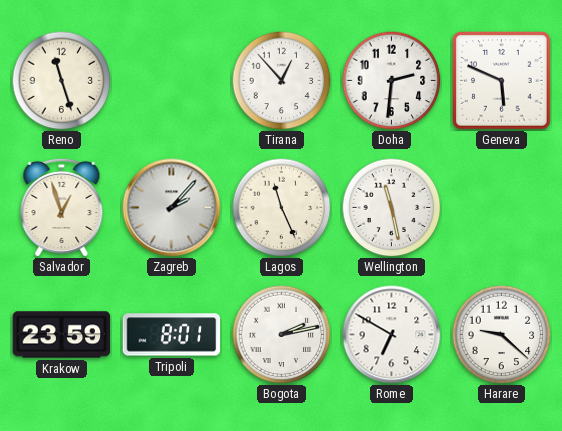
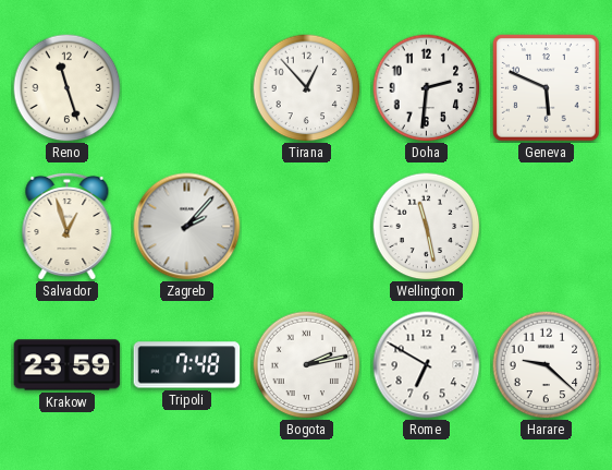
Lagos: 11:26 -> none (282, 208)
Tripoli: 8:01 -> 7:48 (187, 365)
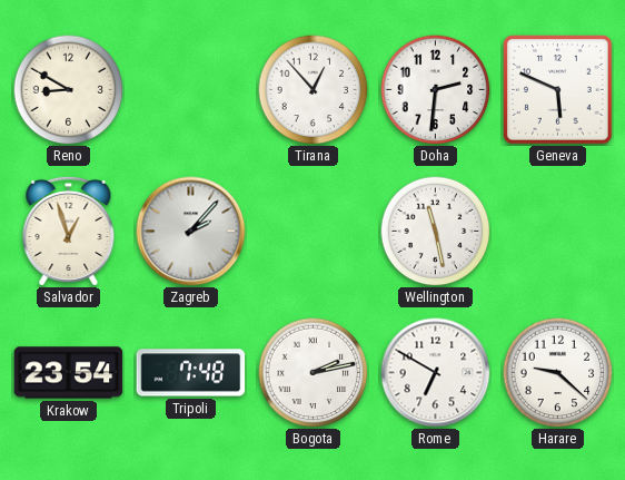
Reno: 11:27 -> 8:50 (69, 90)
Krakow: 23:59 -> 23:54 (69, 373)
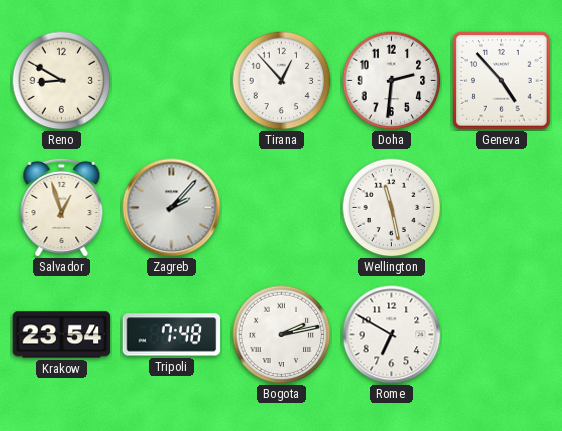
Geneva: 5:49 -> 4:53 (502, 81)
Harare: 9:22 -> none (558, 373)
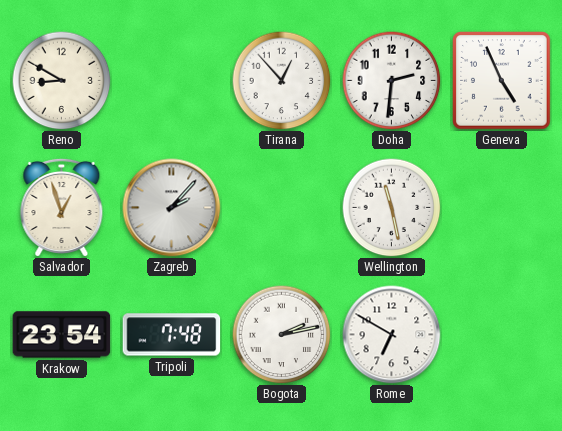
Geneva: 4:53 -> 4:56 (502, 81)
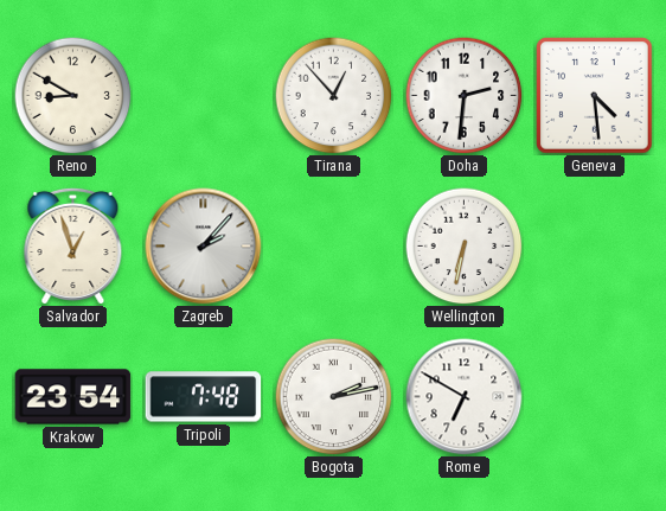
Geneva: 4:56 -> 4:29 (595, 96)
Wellington: 11:28 -> 6:32 (465, 247)
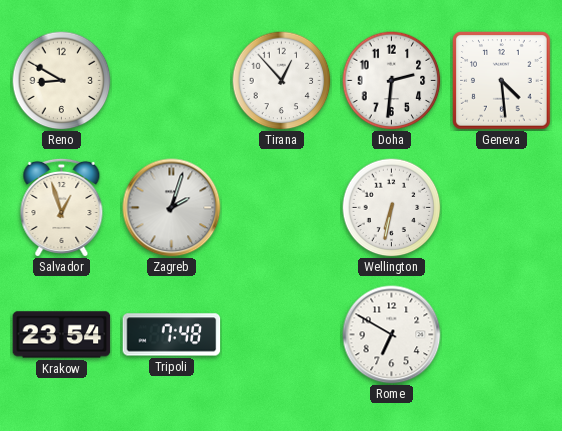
Zagreb: 2:07 -> 2:03 (172, 208)
Bogota: 2:13 -> none (334, 397)
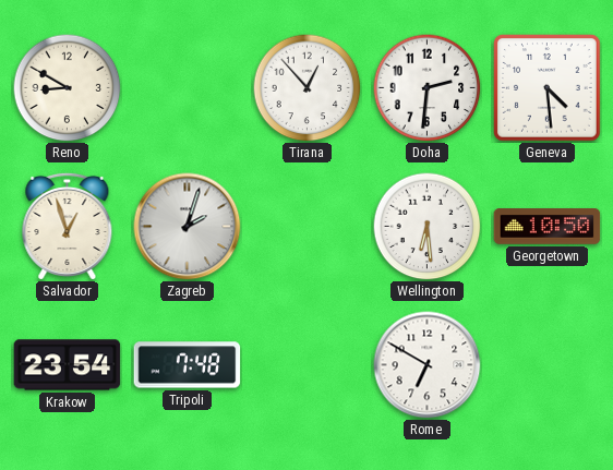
Wellington: 6:32 -> 6:29 (428, 227)
Georgetown: none -> 10:50 (548, 227)
